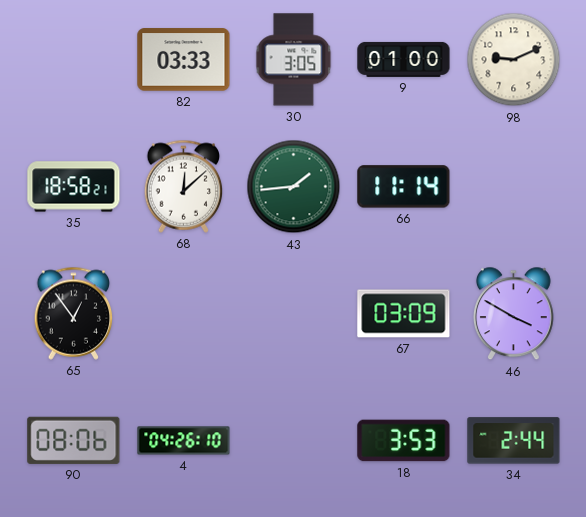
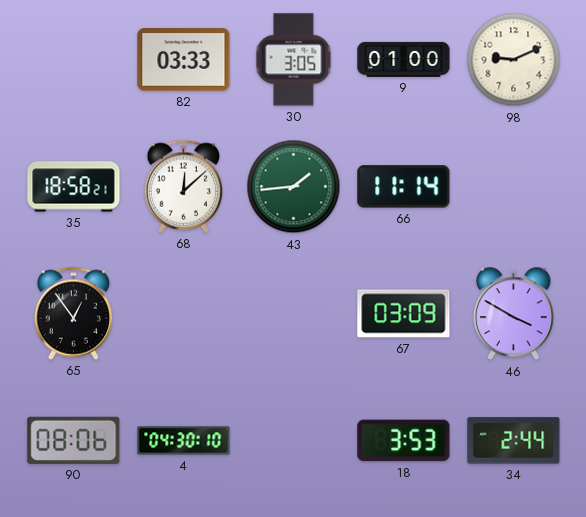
4: 04:26 -> 04:30 (184, 441)
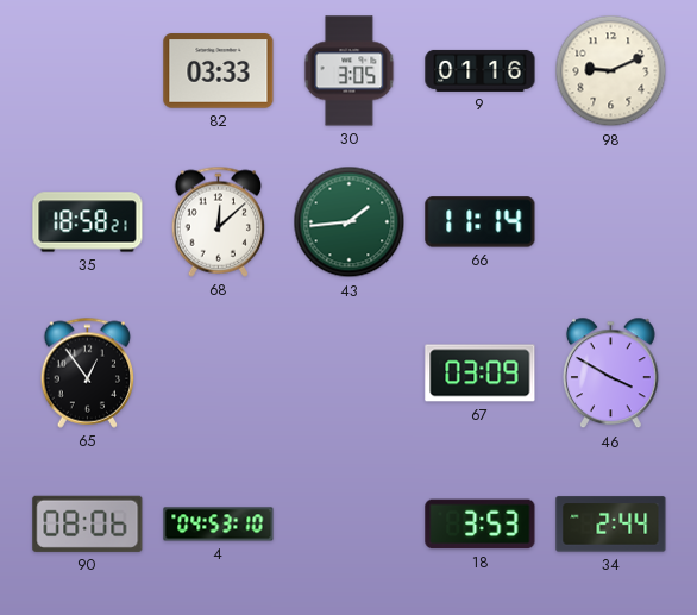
9: 01:00 -> 01:16 (481, 70)
4: 04:30 -> 04:53 (219, 525)
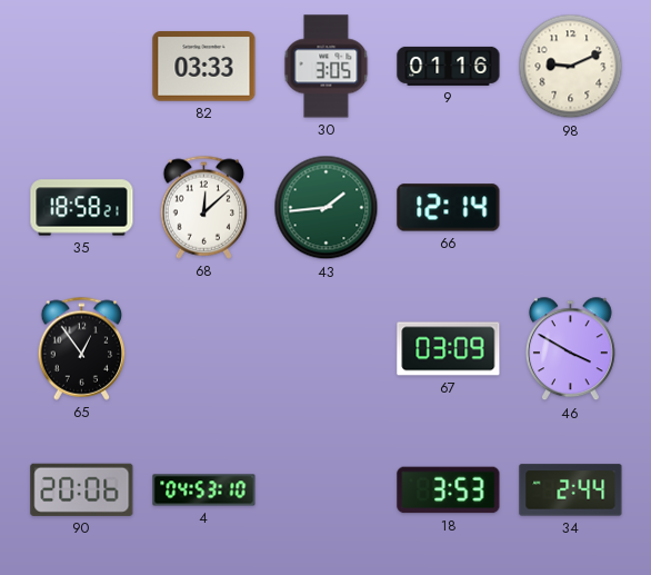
66: 11:14 -> 12:14 (449, 208)
90: 08:06 -> 20:06 (82, 489)
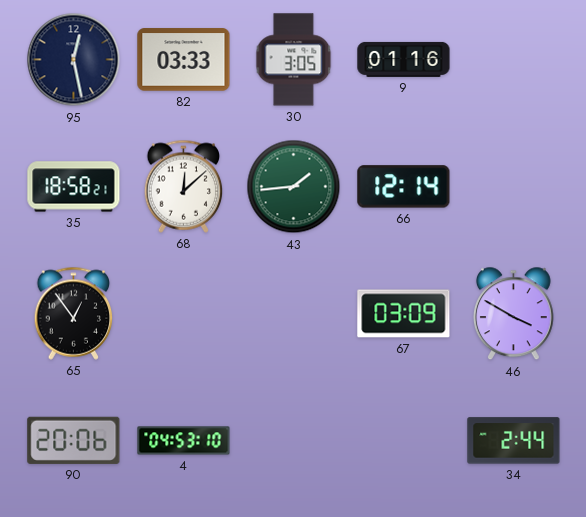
95: none -> 12:28 (74, 60)
98: 9:11 -> none (571, 67)
18: 3:53 -> none (449, 490)
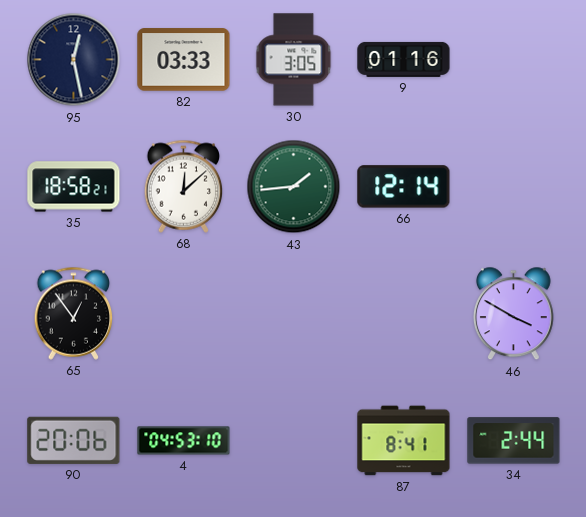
67: 03:09 -> none (404, 314)
87: none -> 8:41 (404, 441)
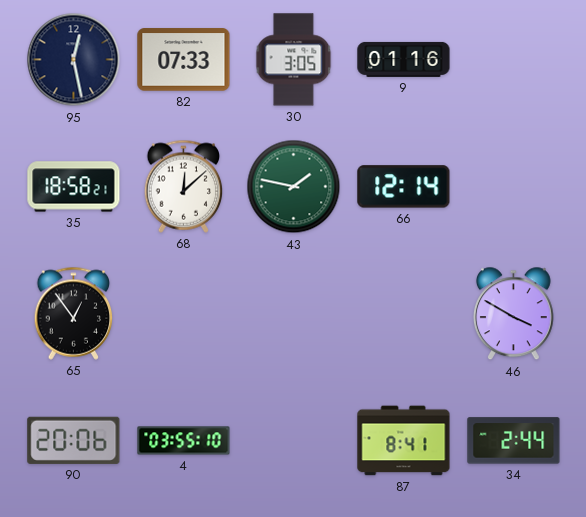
82: 03:33 -> 07:33 (184, 60)
43: 1:44 -> 1:47 (294, 187)
4: 04:53 -> 03:55 (184, 441)
